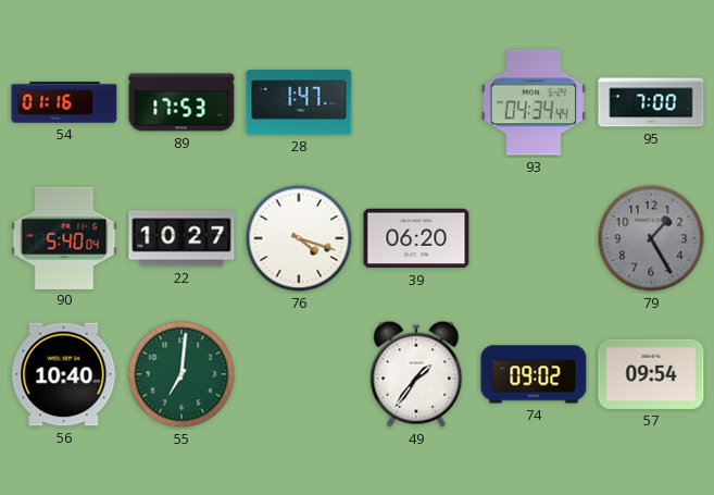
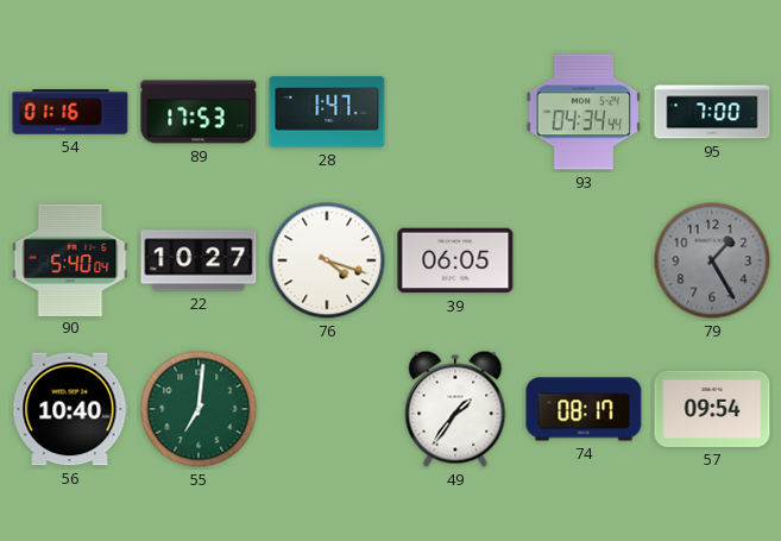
39: 06:20 -> 06:05 (455, 260)
74: 09:02 -> 08:17 (584, 409)
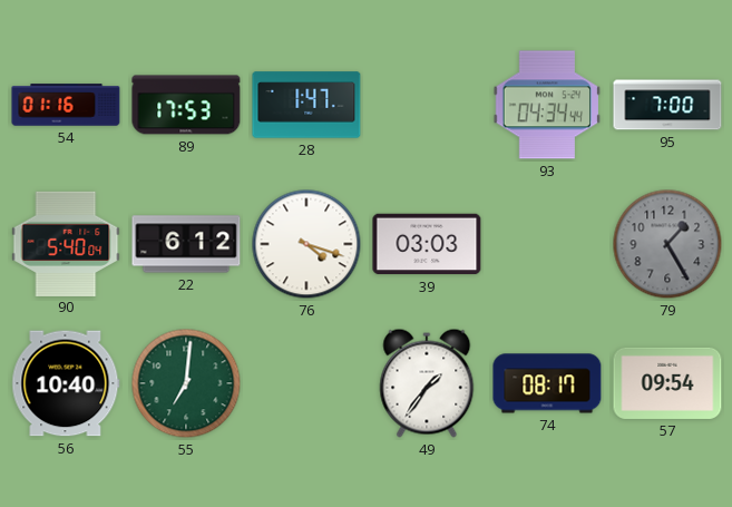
22: 10:27 -> 6:12 (186, 244)
39: 06:05 -> 03:03 (427, 244)
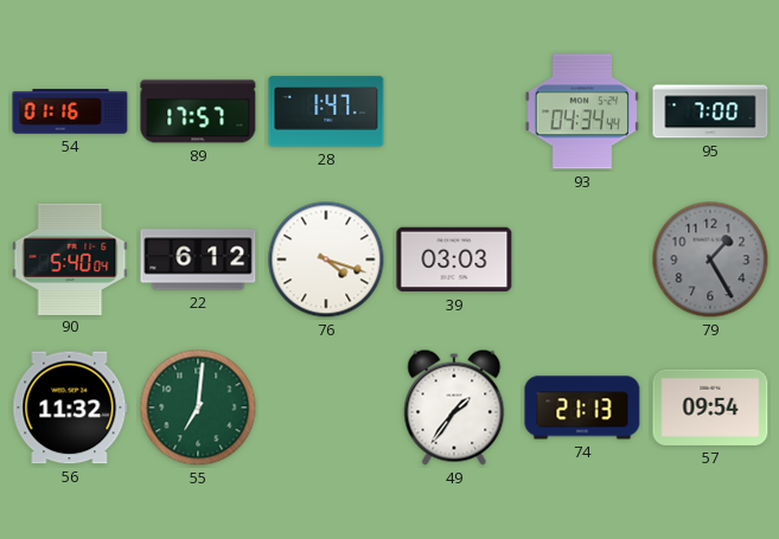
89: 17:53 -> 17:57 (198, 111)
56: 10:40 -> 11:32 (70, 408)
74: 08:17 -> 21:13 (582, 408)
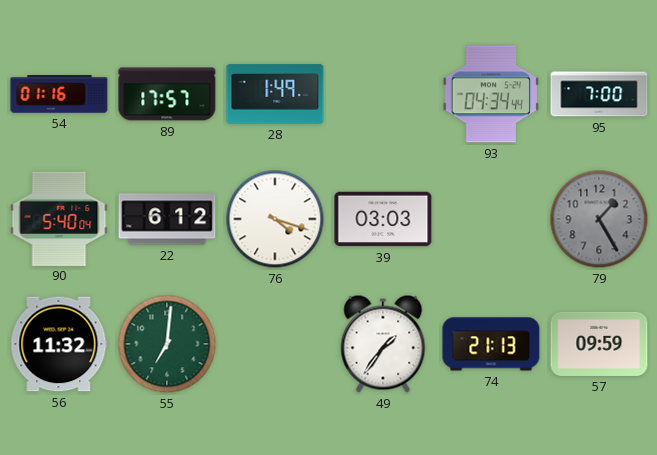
28: 1:47 -> 1:49 (275, 94)
57: 09:54 -> 09:59 (599, 344)
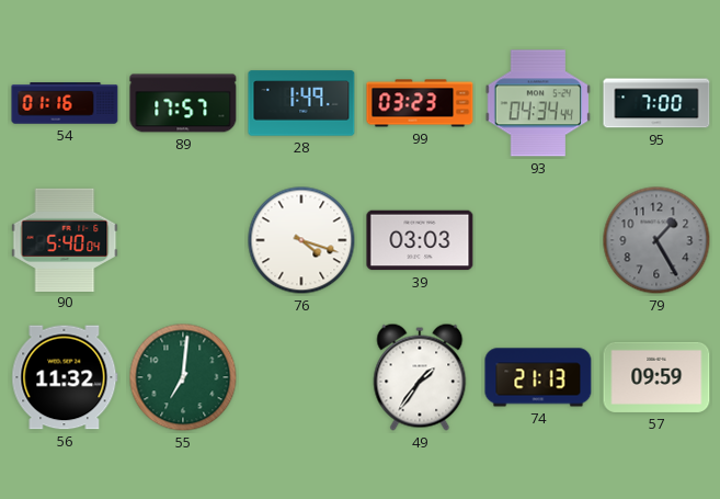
99: none -> 03:23 (420, 103)
22: 6:12 -> none (167, 219)
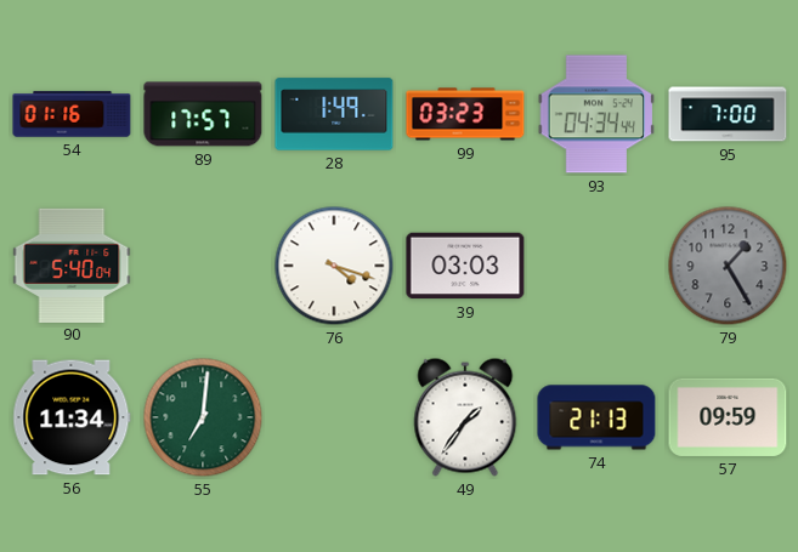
56: 11:32 -> 11:34 (72, 417)
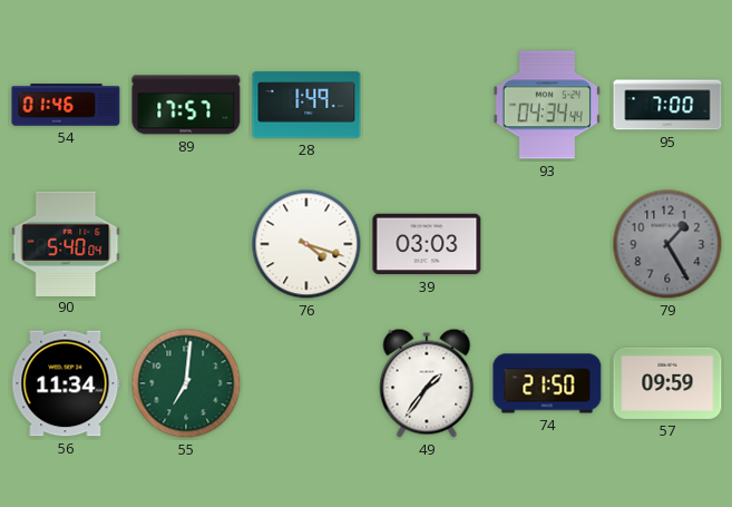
54: 01:16 -> 01:46 (66, 105)
99: 03:23 -> none (465, 114)
74: 21:13 -> 21:50 (547, 383)
